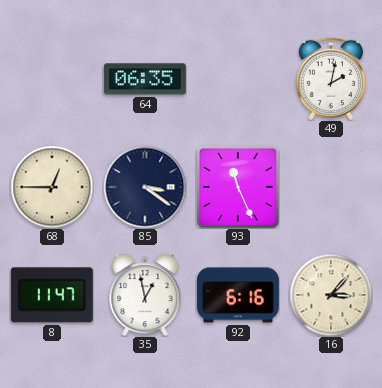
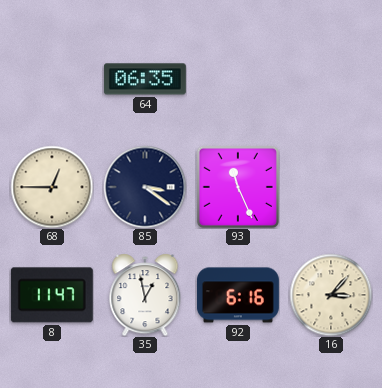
49: 2:02 -> none (330, 78)
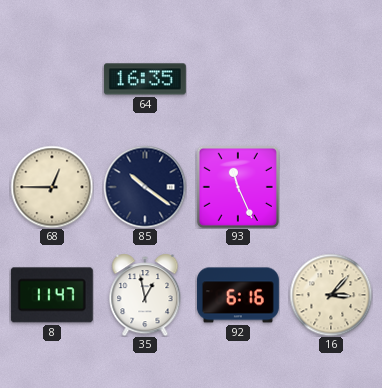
64: 06:35 -> 16:35 (145, 79)
85: 3:21 -> 10:21 (145, 187)
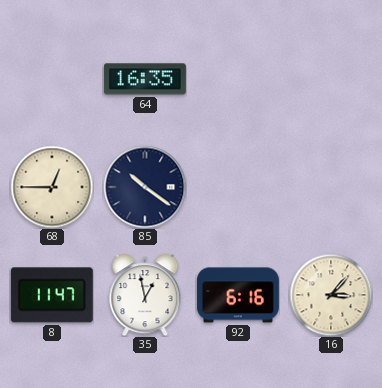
93: 11:26 -> none (238, 187)
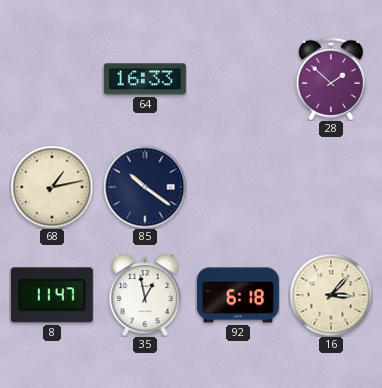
64: 16:35 -> 16:33 (145, 79)
28: none -> 1:52 (330, 78)
68: 12:45 -> 1:13 (52, 187)
92: 6:16 -> 6:18 (238, 295)
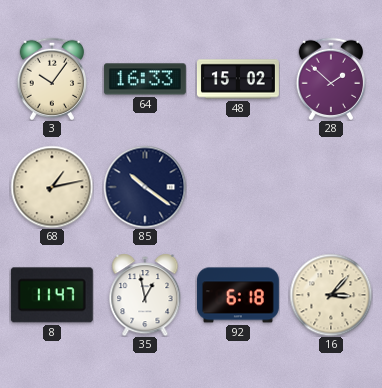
3: none -> 10:06 (51, 78)
48: none -> 15:02 (238, 79)
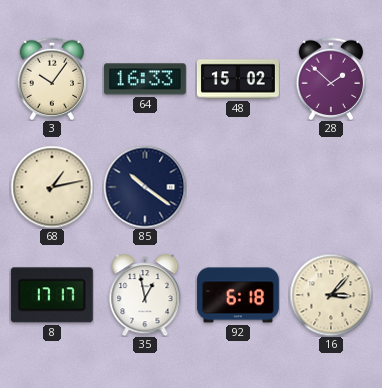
8: 11:47 -> 17:17 (52, 295)
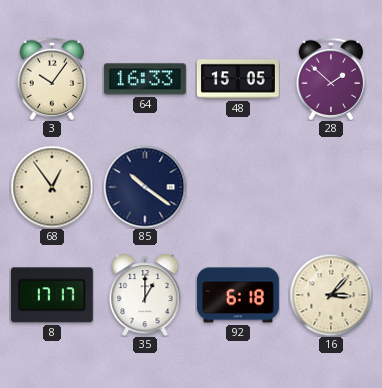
48: 15:02 -> 15:05 (238, 79)
68: 1:13 -> 12:54 (52, 187)
35: 12:58 -> 1:00 (145, 295)
